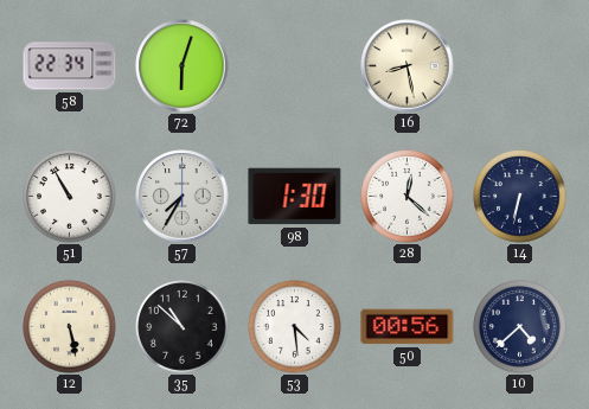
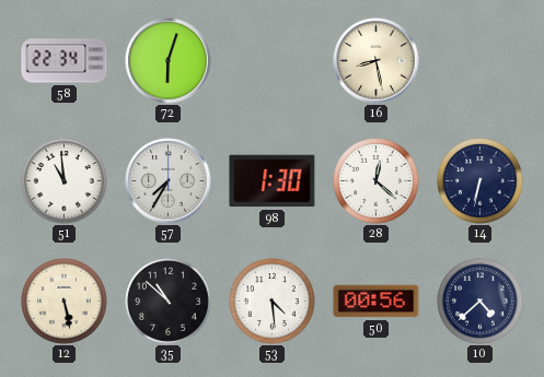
51: 10:55 -> 10:59 (65, 181)
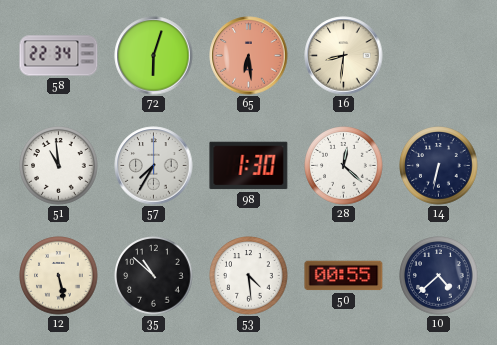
65: none -> 6:29 (249, 56)
16: 8:28 -> 8:31 (344, 56)
50: 00:56 -> 00:55 (344, 276)
